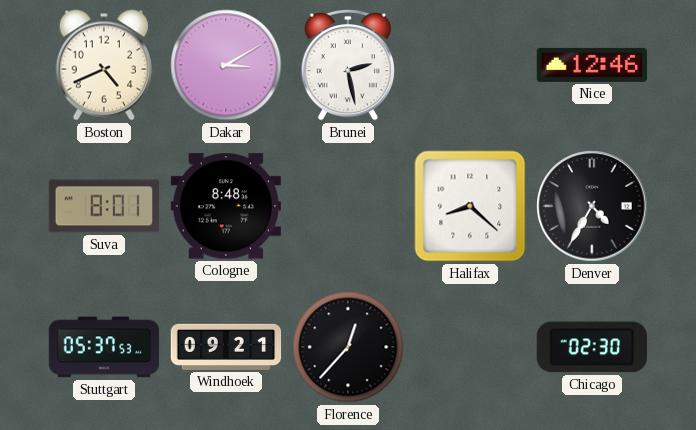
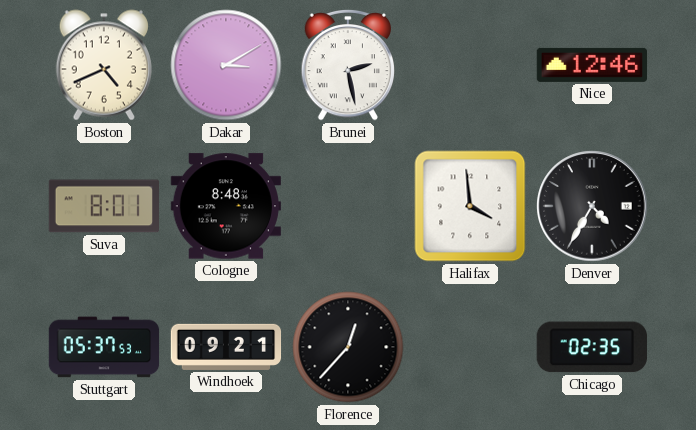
Halifax: 8:22 -> 3:59 (470, 206)
Chicago: 02:30 -> 02:35 (592, 347)
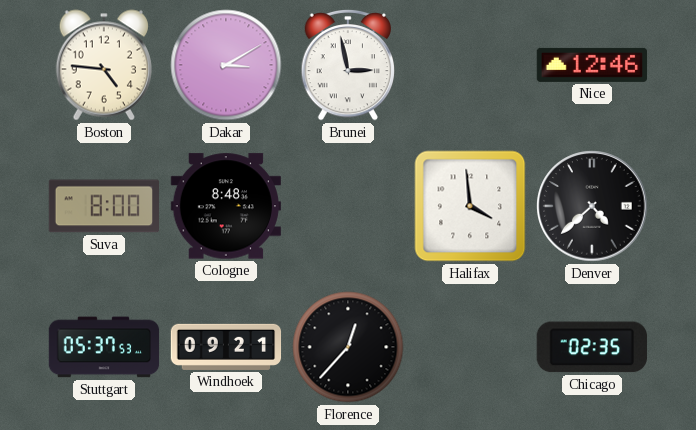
Boston: 4:41 -> 4:46 (103, 65)
Brunei: 2:28 -> 2:58 (347, 65)
Suva: 8:01 -> 8:00 (103, 206)
Denver: 4:35 -> 4:38 (592, 206)
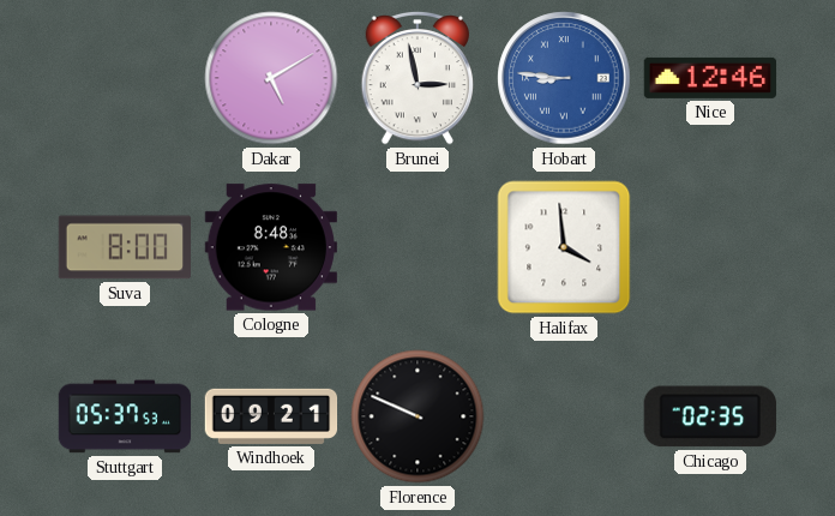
Boston: 4:46 -> none (103, 65)
Dakar: 3:10 -> 5:10 (271, 78)
Hobart: none -> 8:46 (564, 78)
Denver: 4:38 -> none (592, 206)
Florence: 12:37 -> 9:49 (417, 416)
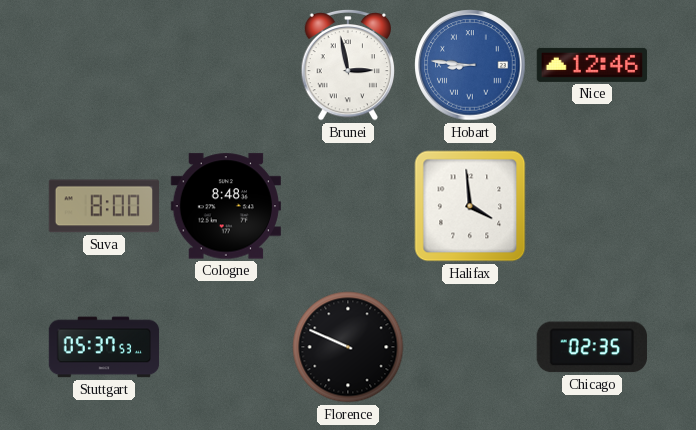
Dakar: 5:10 -> none (271, 78)
Windhoek: 09:21 -> none (271, 416)
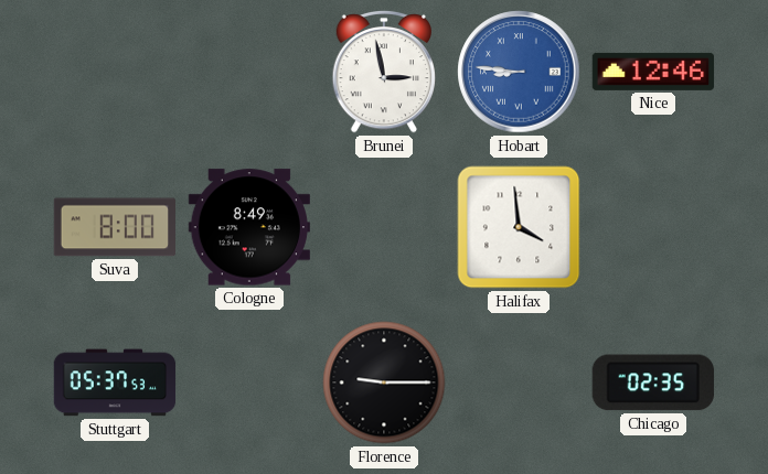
Cologne: 8:48 -> 8:49 (249, 227)
Florence: 9:49 -> 9:15 (384, 383)
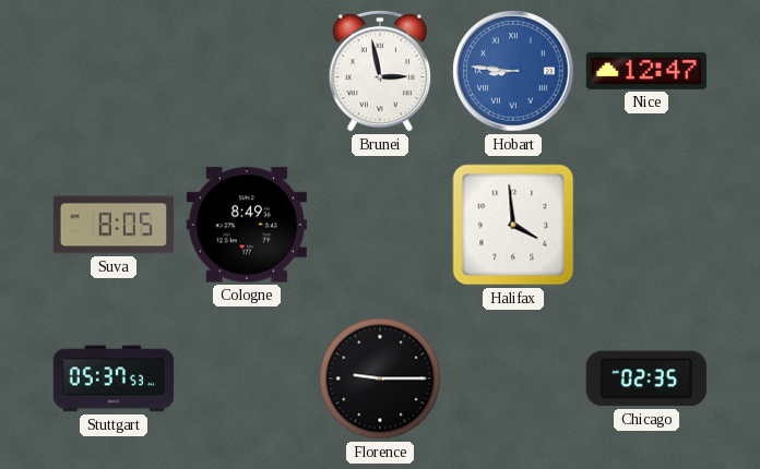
Nice: 12:46 -> 12:47 (646, 71)
Suva: 8:00 -> 8:05 (112, 225)
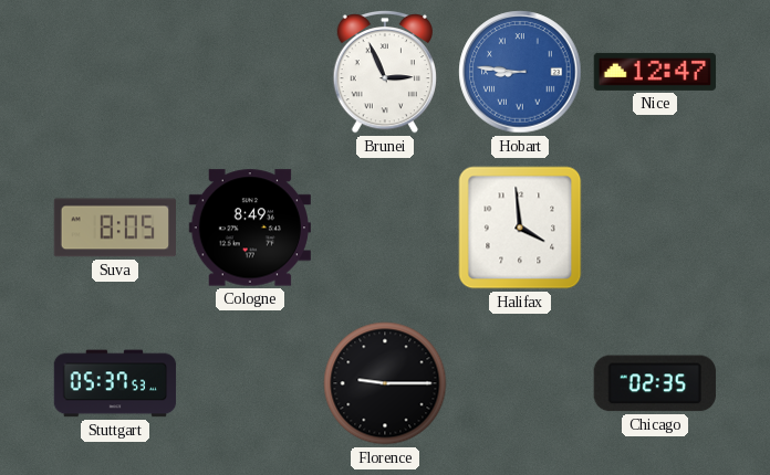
Brunei: 2:58 -> 2:56 (384, 72)
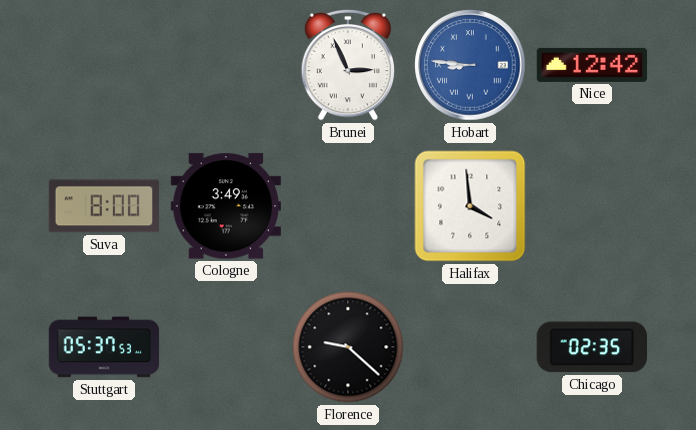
Nice: 12:47 -> 12:42 (592, 65)
Suva: 8:05 -> 8:00 (103, 206)
Cologne: 8:49 -> 3:49 (226, 206)
Florence: 9:15 -> 9:22 (348, 347)
